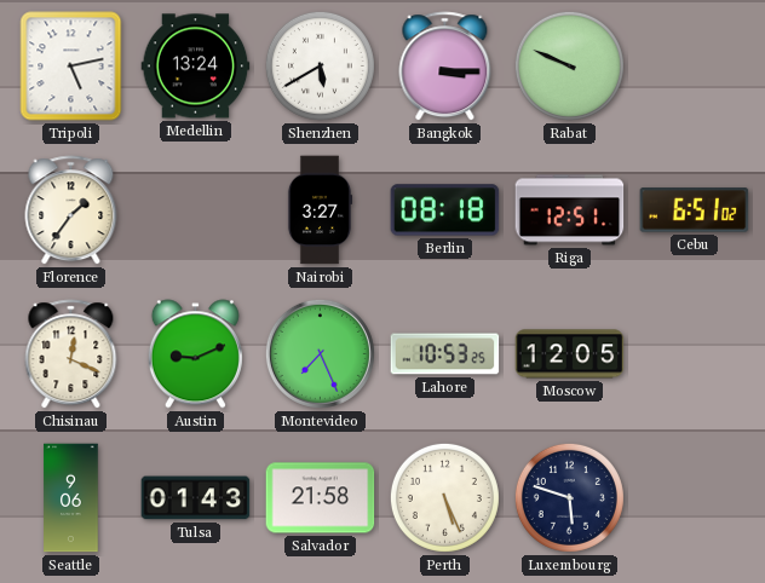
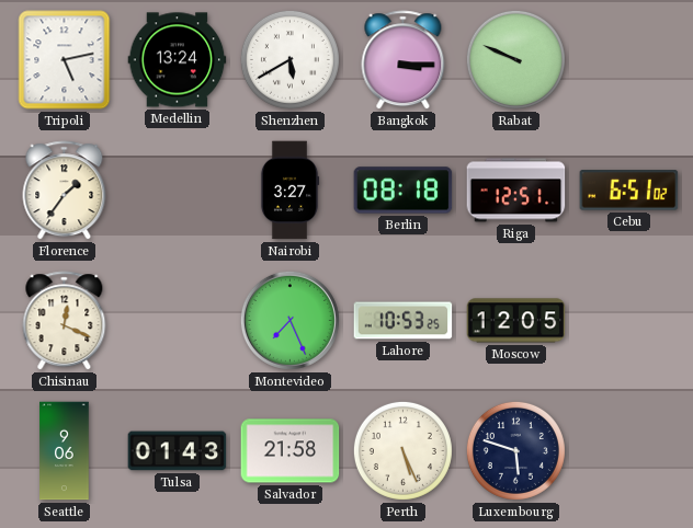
Austin: 9:11 -> none (195, 354)
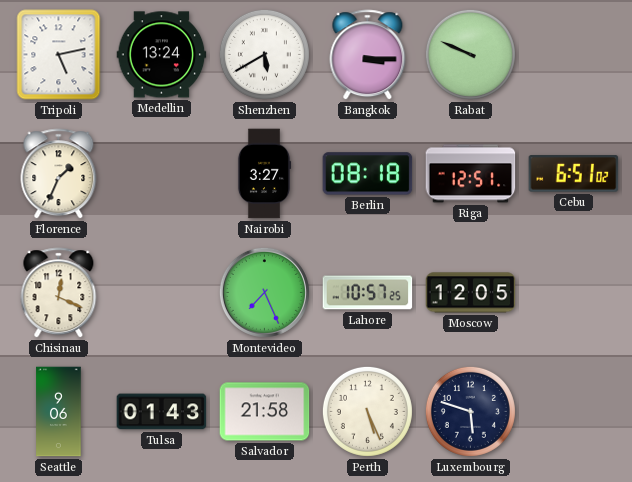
Florence: 1:36 -> 1:34 (59, 174)
Lahore: 10:53 -> 10:57 (368, 293)
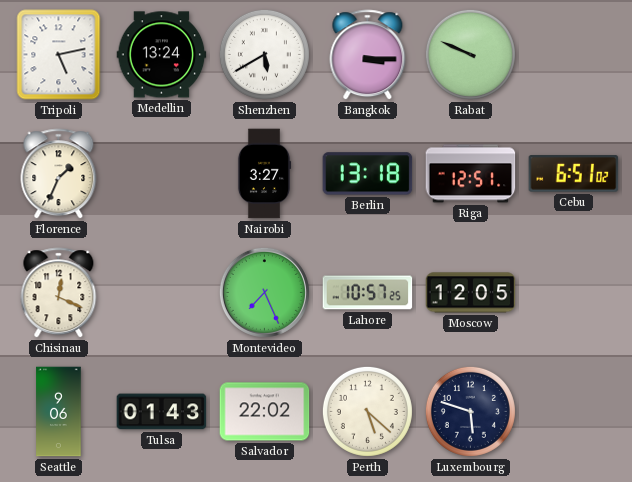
Berlin: 08:18 -> 13:18 (368, 174)
Salvador: 21:58 -> 22:02 (265, 412)
Perth: 5:26 -> 5:22 (367, 411)
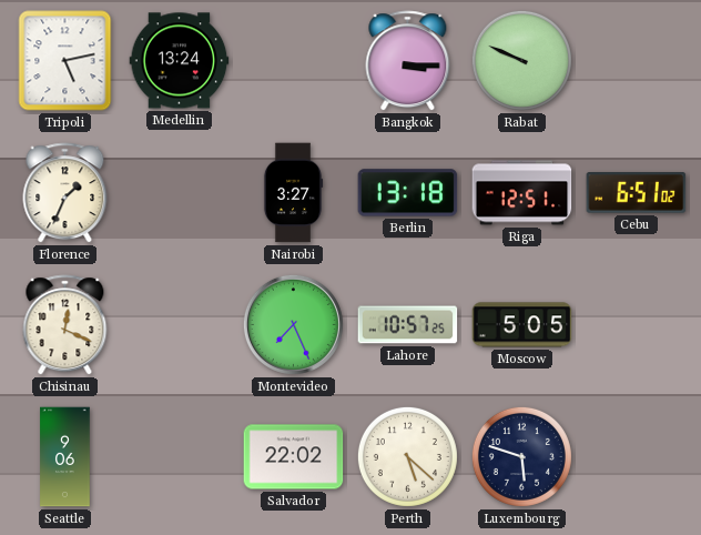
Shenzhen: 5:40 -> none (264, 54)
Moscow: 12:05 -> 5:05 (522, 325)
Tulsa: 01:43 -> none (162, 412)
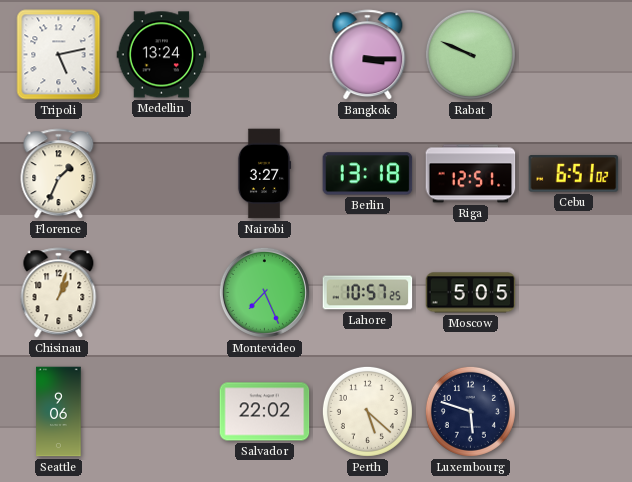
Chisinau: 12:19 -> 1:03 (59, 293)
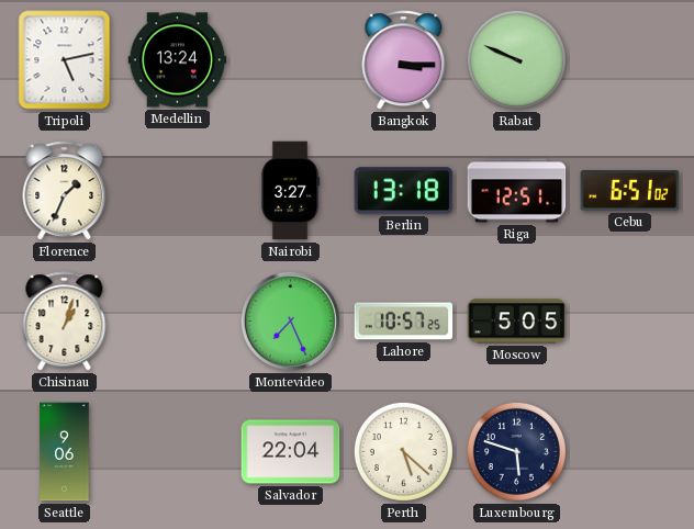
Salvador: 22:02 -> 22:04 (291, 452)
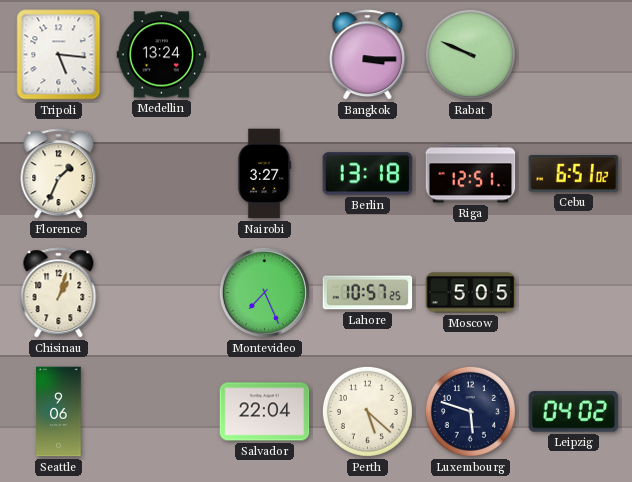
Tripoli: 5:13 -> 5:16 (59, 55)
Leipzig: none -> 04:02 (574, 412)
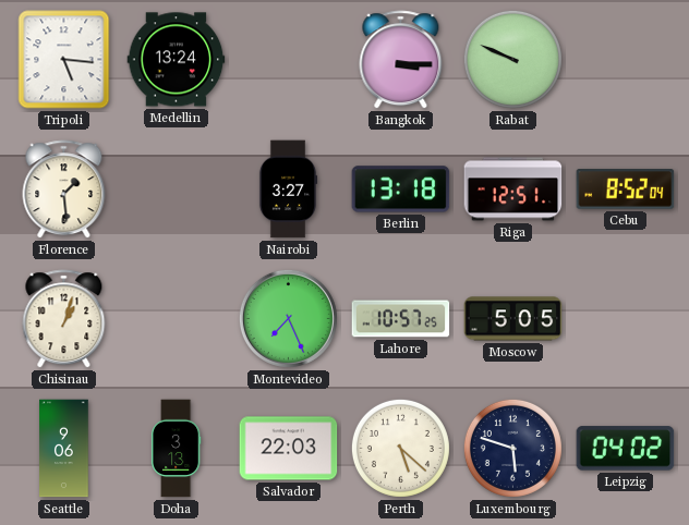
Florence: 1:34 -> 1:29 (64, 190)
Cebu: 6:51 -> 8:52 (626, 190)
Doha: none -> 3:13 (176, 449)
Salvador: 22:04 -> 22:03 (289, 449)
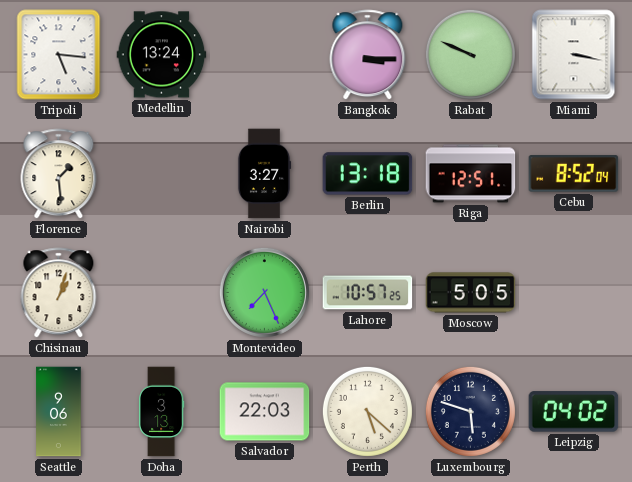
Miami: none -> 3:17 (574, 55)
